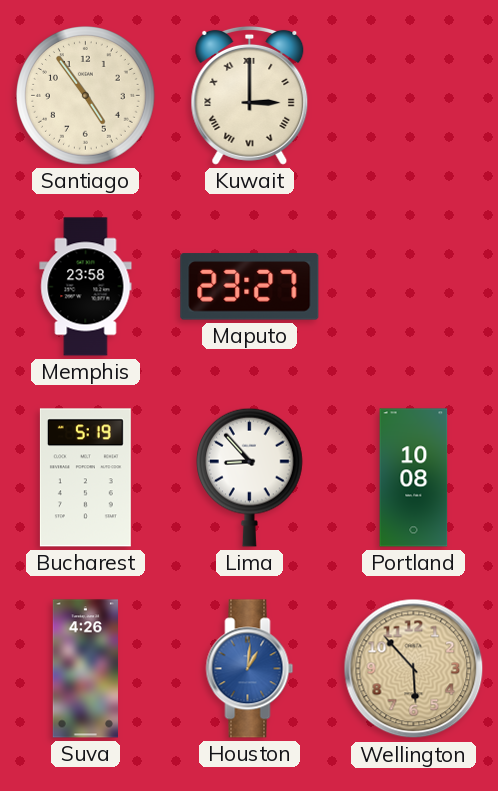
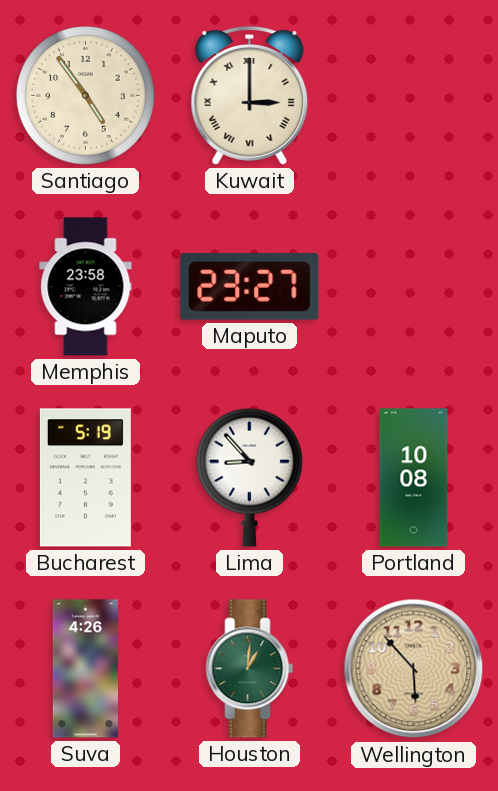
Houston dial: blue -> green (250, 669)
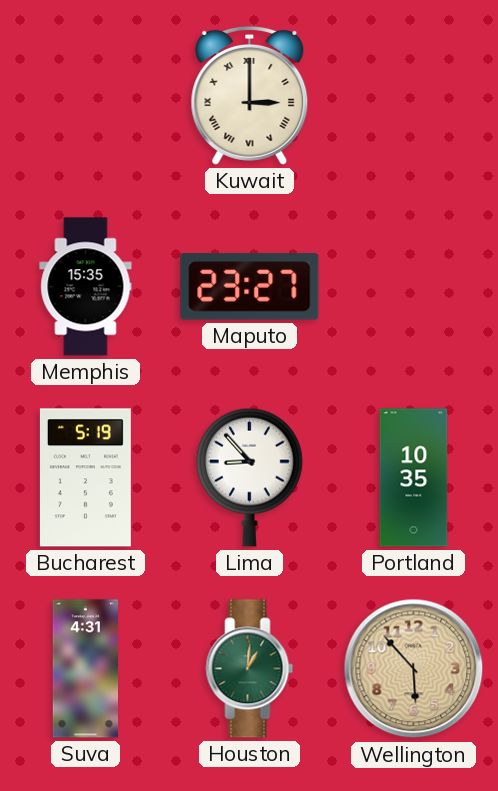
Santiago: 4:54 -> none (86, 96)
Memphis: 23:58 -> 15:35 (86, 287)
Portland: 10:08 -> 10:35 (414, 478)
Suva: 4:26 -> 4:31 (85, 669)
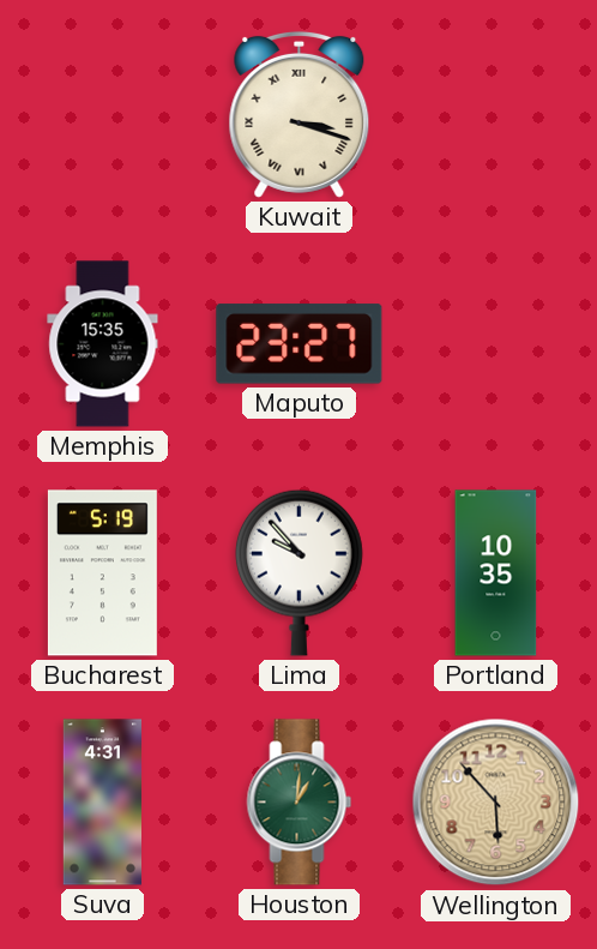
Kuwait: 3:00 -> 3:18 (300, 114)
Lima: 8:53 -> 9:53 (298, 572)
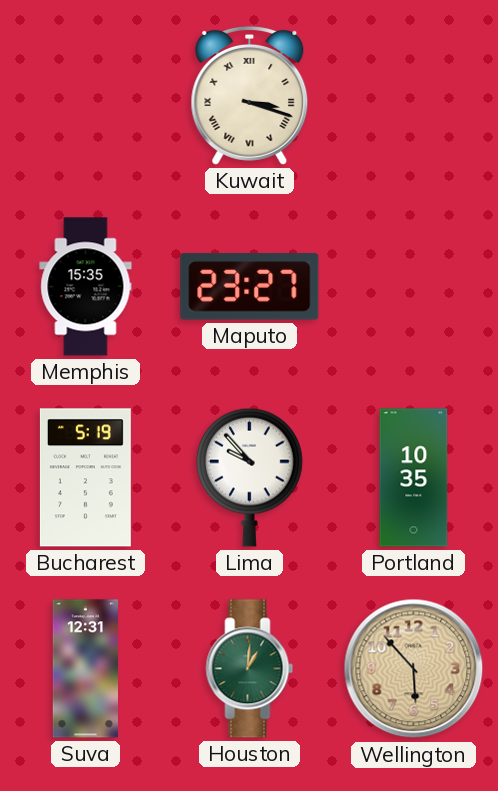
Suva: 4:31 -> 12:31 (85, 669)
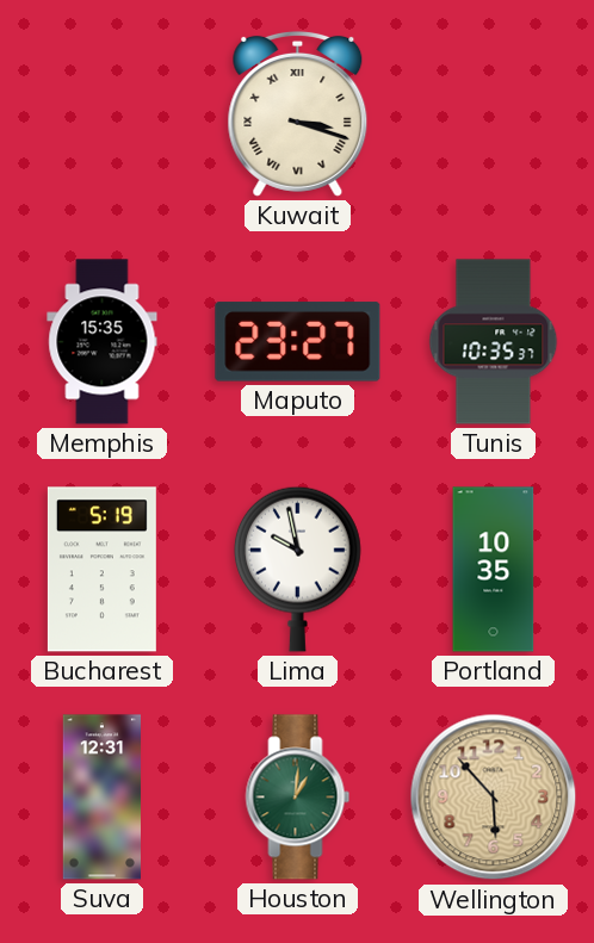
Tunis: none -> 10:35 (494, 342)
Lima: 9:53 -> 9:58 (297, 569)
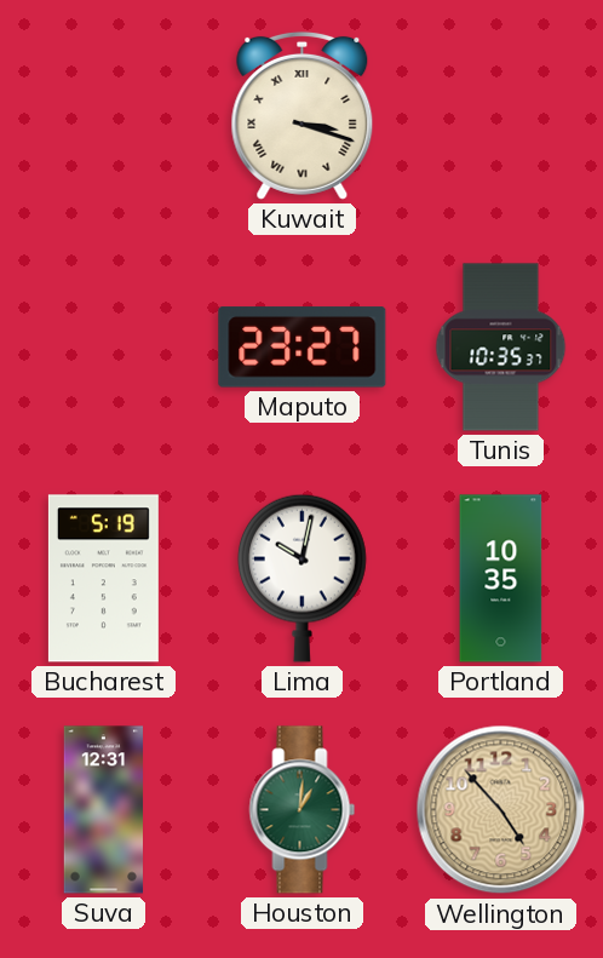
Memphis: 15:35 -> none (103, 342)
Lima: 9:58 -> 10:02 (301, 578)
Wellington: 5:53 -> 4:53 (501, 810)
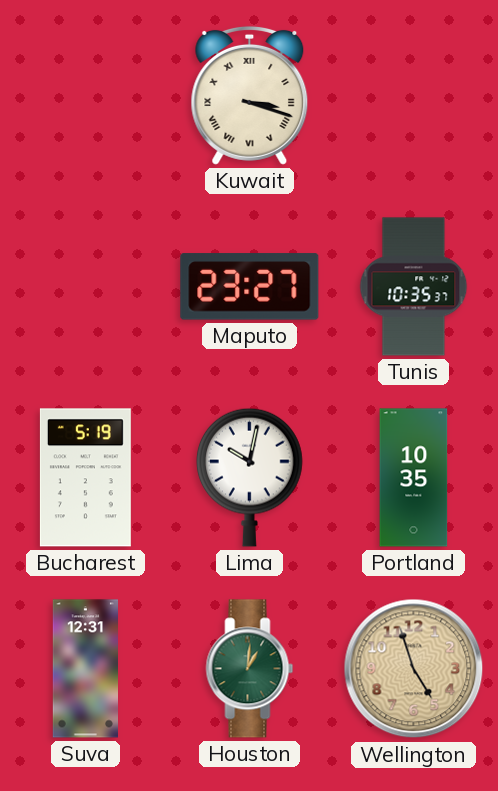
Wellington: 4:53 -> 4:57 (414, 669)
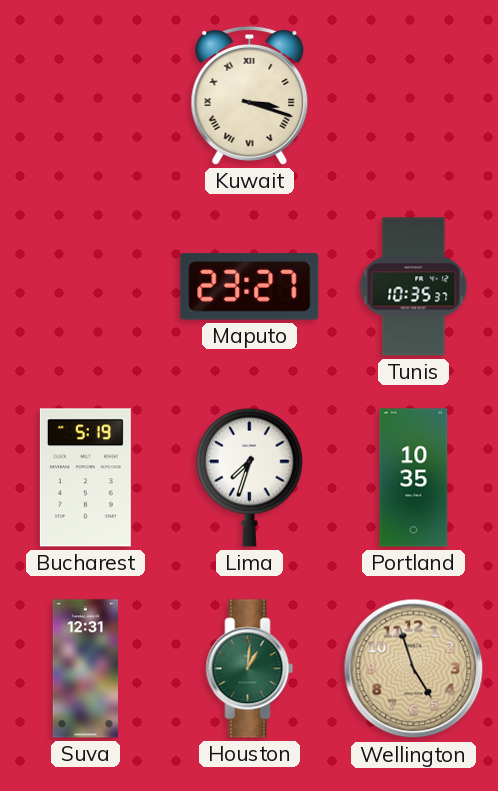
Lima: 10:02 -> 7:33 (249, 477)
